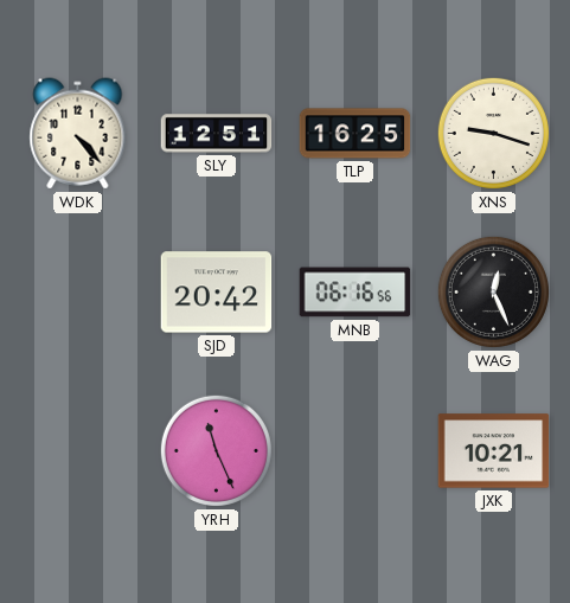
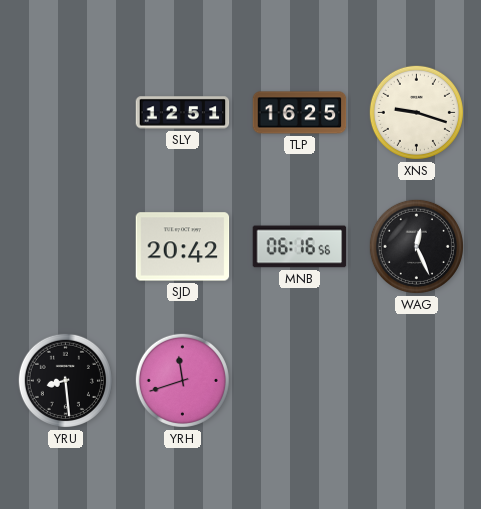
WDK: 4:23 -> none (78, 134)
YRU: none -> 8:29 (65, 380)
YRH: 11:26 -> 11:42 (182, 380)
JXK: 10:21 -> none (494, 451)
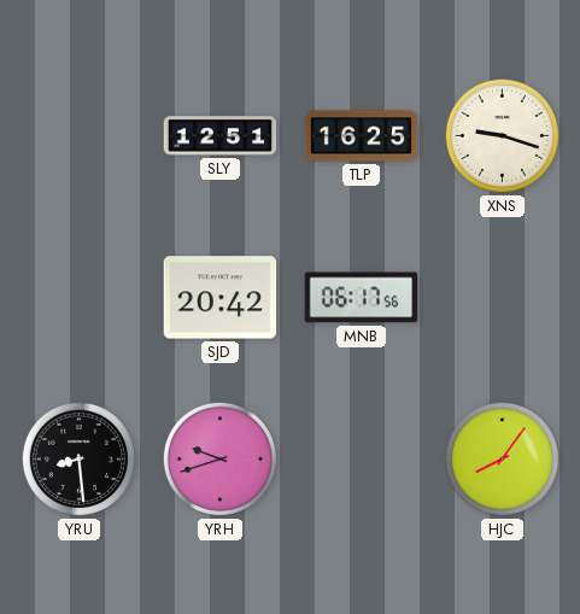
MNB: 06:16 -> 06:17 (362, 298)
WAG: 12:26 -> none (416, 246)
YRH: 11:42 -> 9:42 (219, 458)
HJC: none -> 8:06 (502, 458)
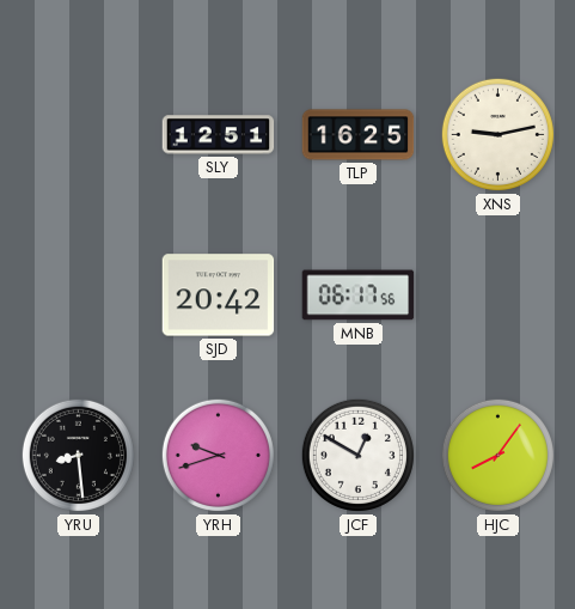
XNS: 9:18 -> 9:13 (497, 134)
JCF: none -> 12:50 (357, 455)
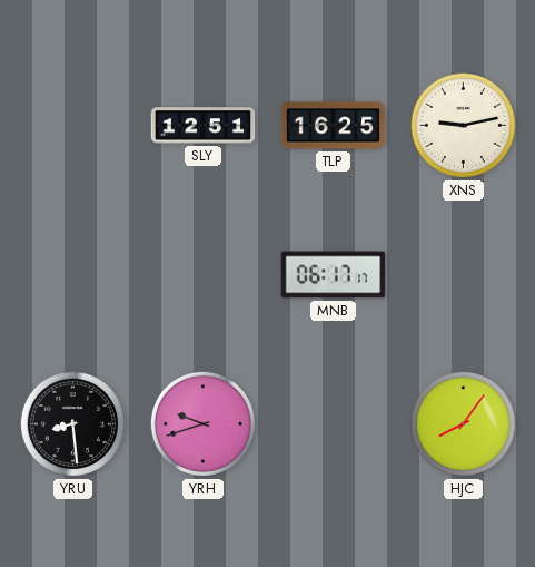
SJD: 20:42 -> none (219, 296)
MNB: 06:17:56 -> 06:17:17 (334, 275)
JCF: 12:50 -> none (357, 455)
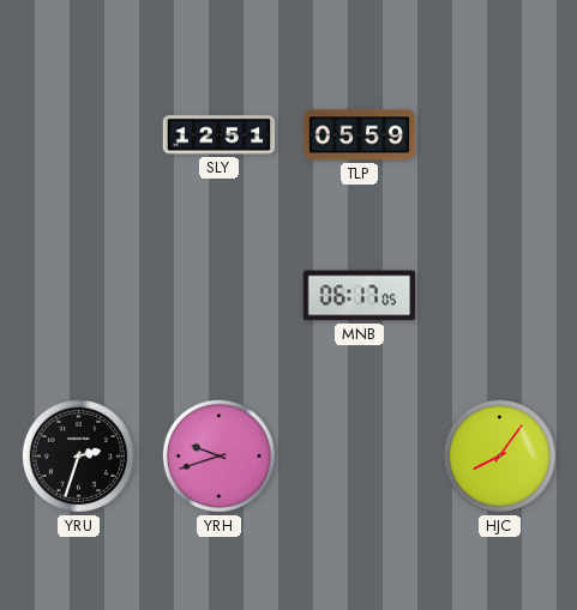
TLP: 16:25 -> 05:59 (360, 135)
XNS: 9:13 -> none (463, 125)
MNB: 06:17:17 -> 06:17:05 (360, 296)
YRU: 8:29 -> 2:33 (78, 455)
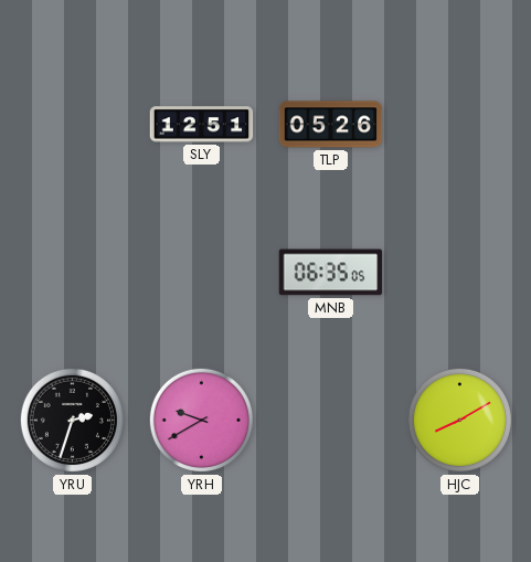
TLP: 05:59 -> 05:26 (331, 125)
MNB: 06:17 -> 06:35 (331, 273)
YRH: 9:42 -> 9:40 (201, 420)
HJC: 8:06 -> 8:10 (459, 420)
